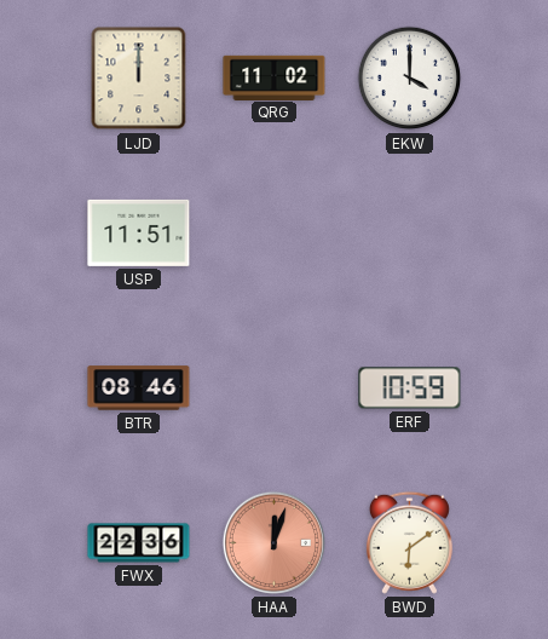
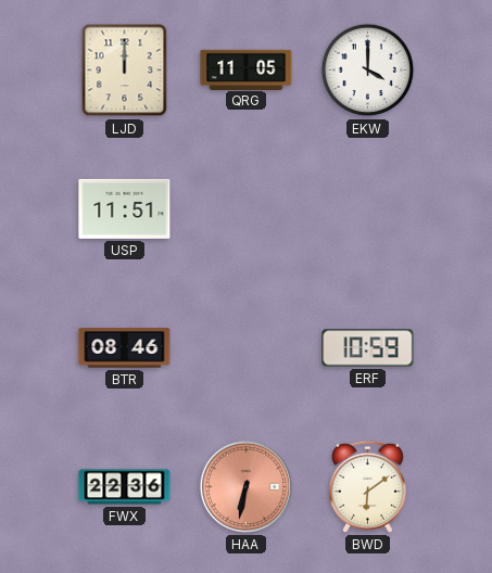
QRG: 11:02 -> 11:05 (247, 69)
HAA: 12:03 -> 6:32 (245, 486)
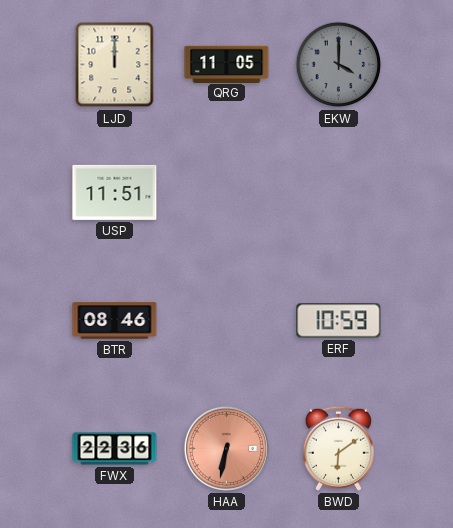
EKW dial: white -> grey (339, 65)
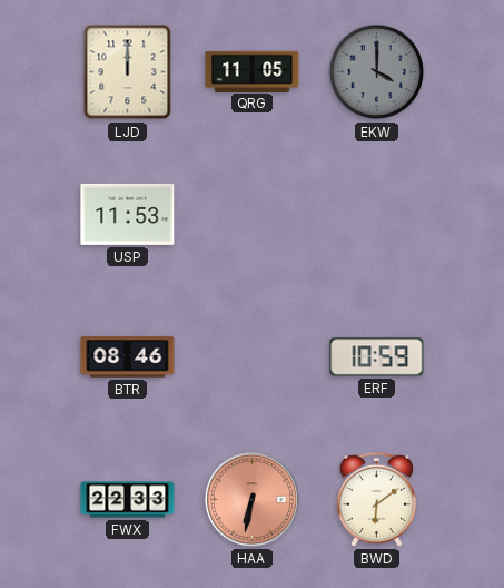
USP: 11:51 -> 11:53 (128, 214)
FWX: 22:36 -> 22:33 (128, 500)
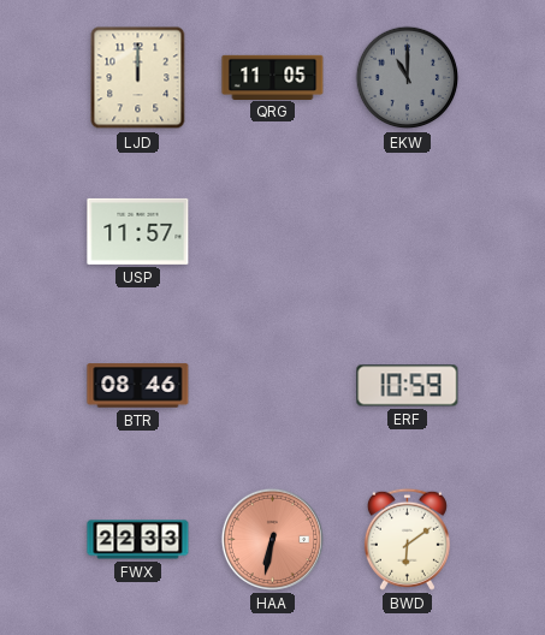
EKW: 4:00 -> 11:00 (408, 78)
USP: 11:53 -> 11:57 (138, 231)
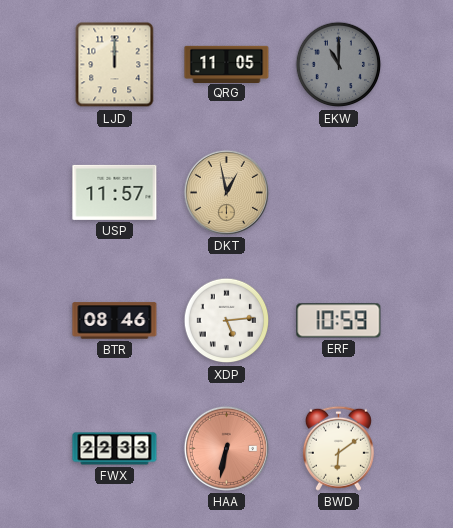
DKT: none -> 12:58 (226, 192)
XDP: none -> 5:14 (227, 321)
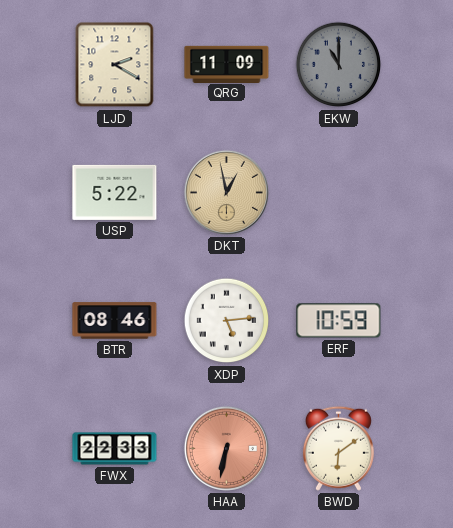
LJD: 12:00 -> 2:20 (115, 65)
QRG: 11:05 -> 11:09 (227, 64)
USP: 11:57 -> 5:22 (115, 192)
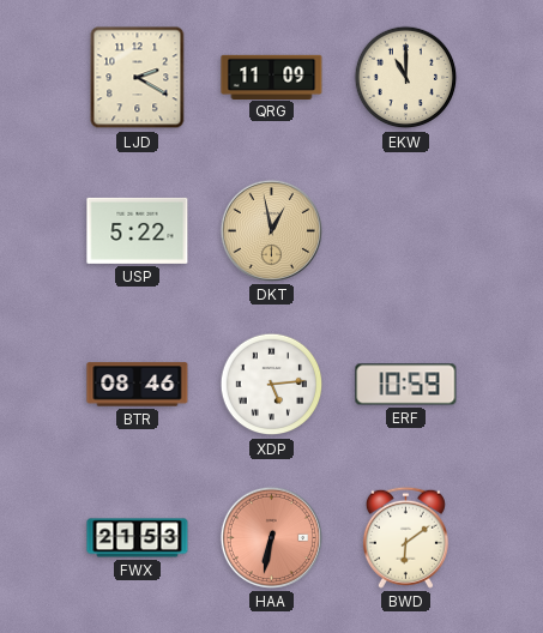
EKW dial: grey -> cream (406, 78)
FWX: 22:33 -> 21:53 (138, 538)
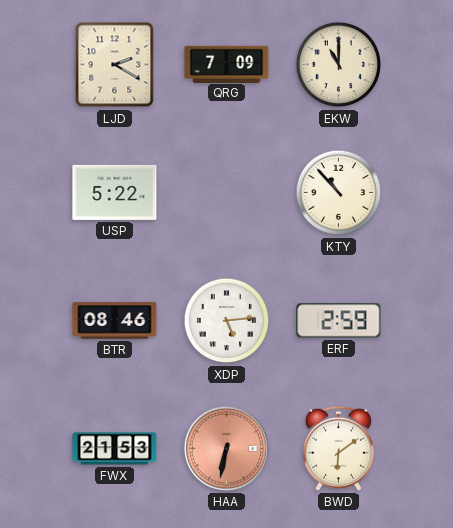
QRG: 11:09 -> 7:09 (227, 64)
DKT: 12:58 -> none (271, 230)
KTY: none -> 10:53 (339, 193)
ERF: 10:59 -> 2:59 (339, 321)
